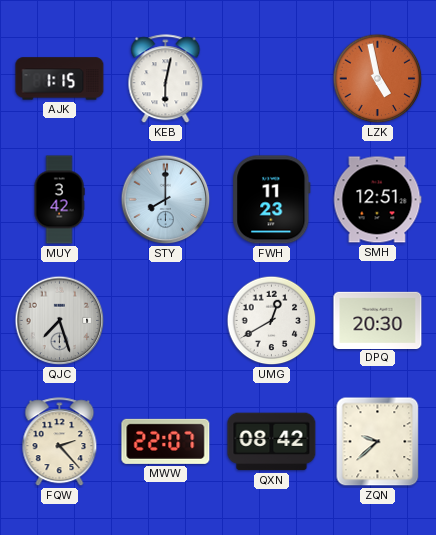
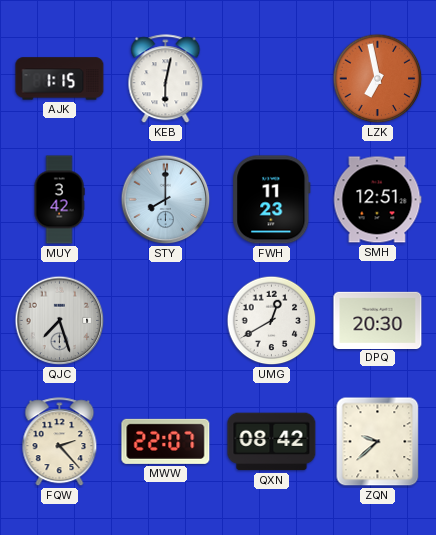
LZK: 4:58 -> 6:58 (378, 79)
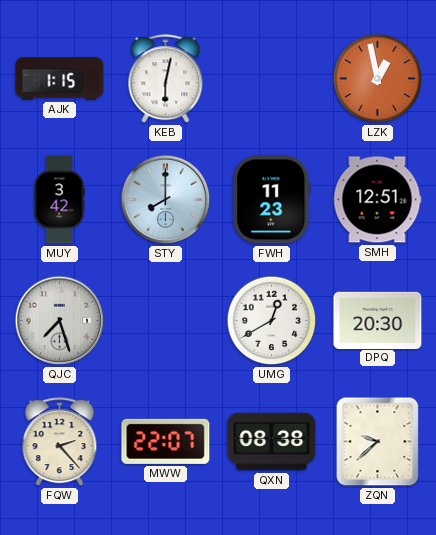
LZK: 6:58 -> 12:58 (378, 79)
QXN: 08:42 -> 08:38 (272, 442)
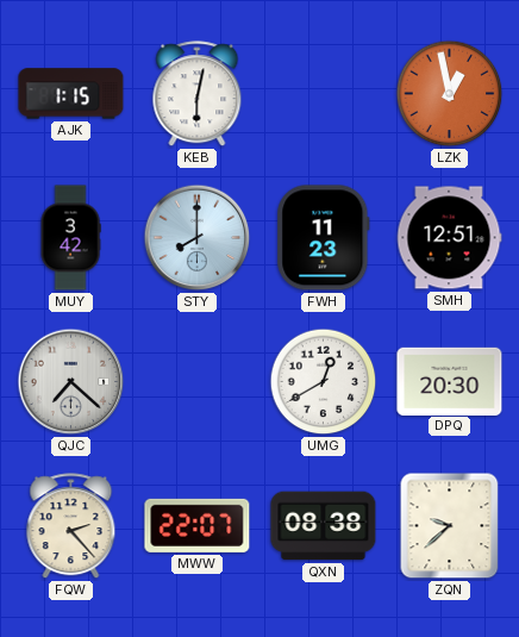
QJC: 7:27 -> 7:22 (71, 382)
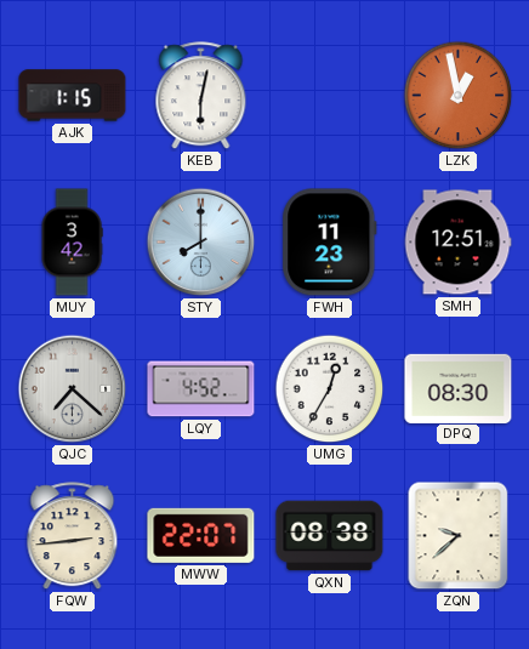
LQY: none -> 4:52 (201, 389)
UMG: 12:40 -> 12:35 (330, 389)
DPQ: 20:30 -> 08:30 (459, 388)
FQW: 2:23 -> 2:44 (73, 536)
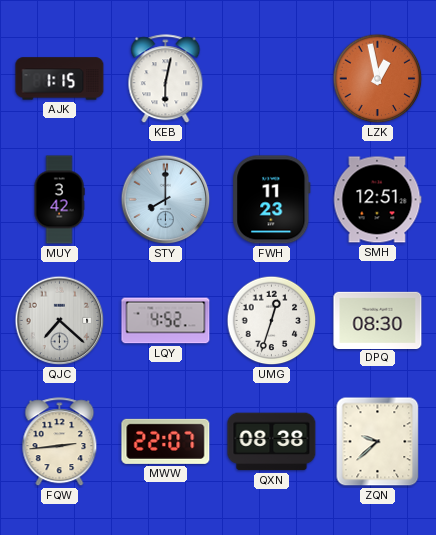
UMG: 12:35 -> 12:33 (272, 321)
